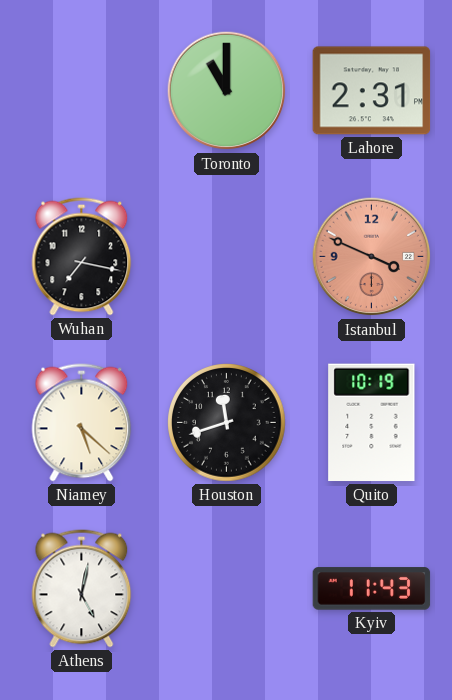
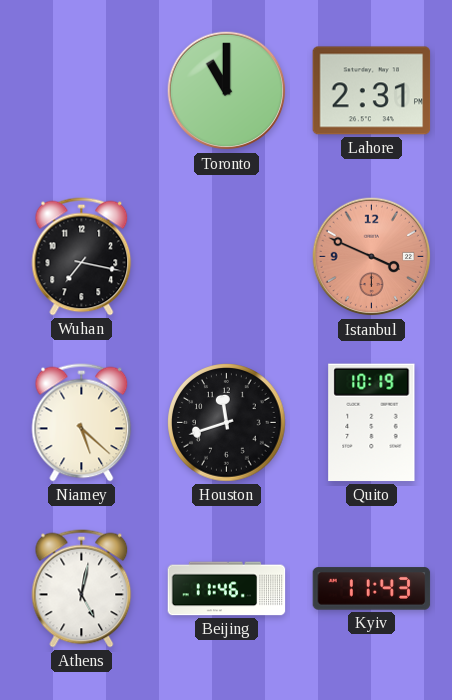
Beijing: none -> 11:46 (227, 589)
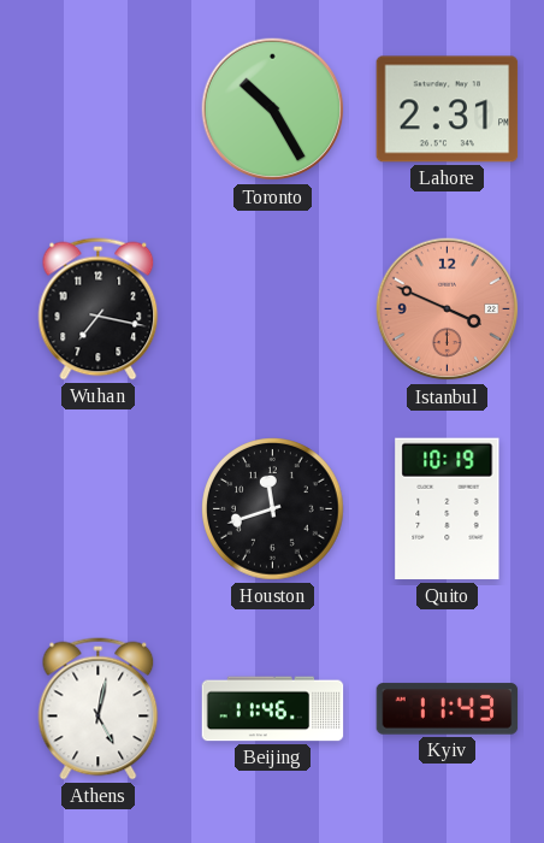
Toronto: 11:00 -> 10:25 (273, 110)
Niamey: 5:22 -> none (82, 423)
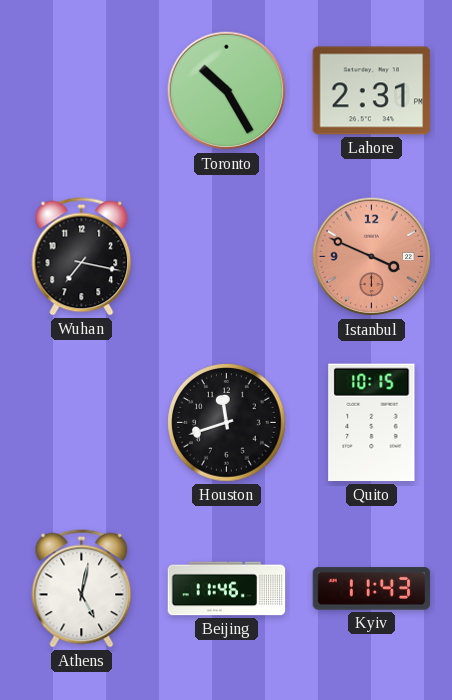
Quito: 10:19 -> 10:15 (372, 423)
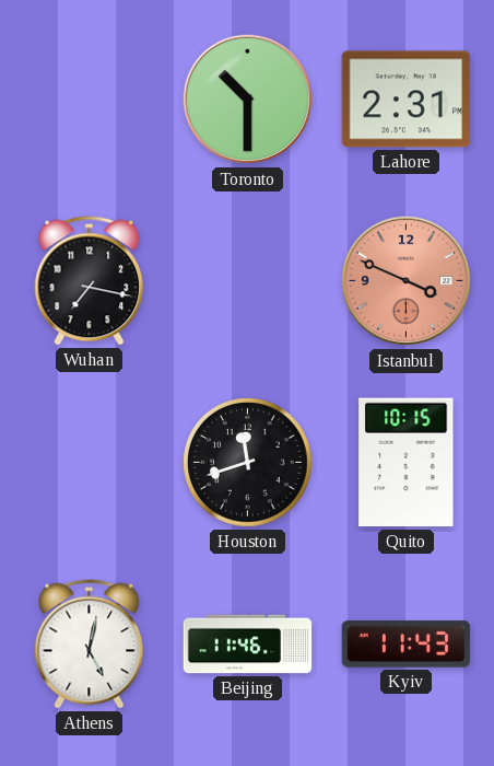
Toronto: 10:25 -> 10:30 (248, 100)
